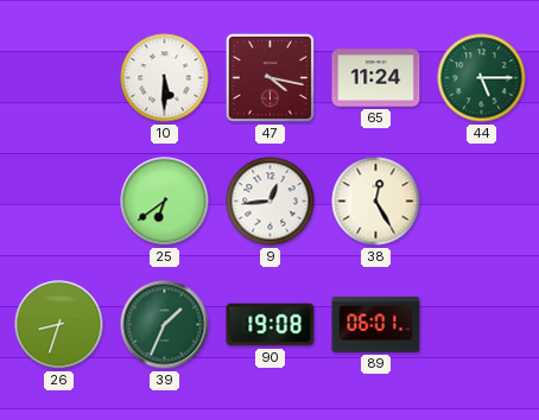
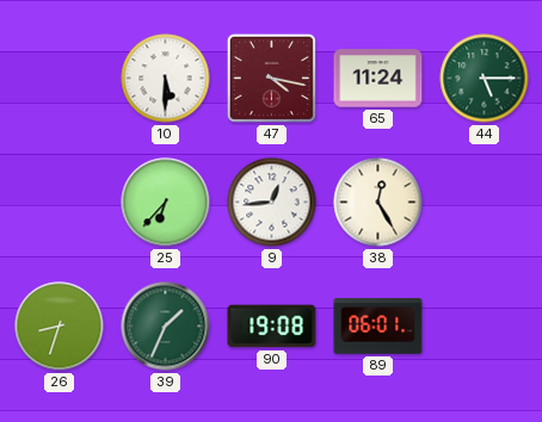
25: 6:39 -> 6:37 (166, 203)
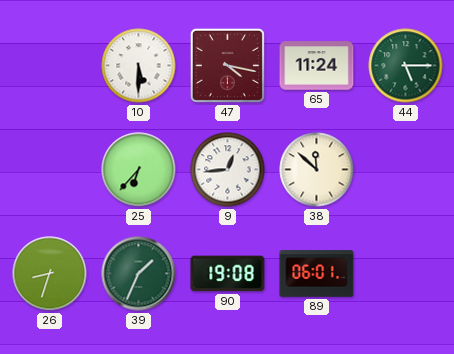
38: 12:25 -> 11:52 (317, 170)
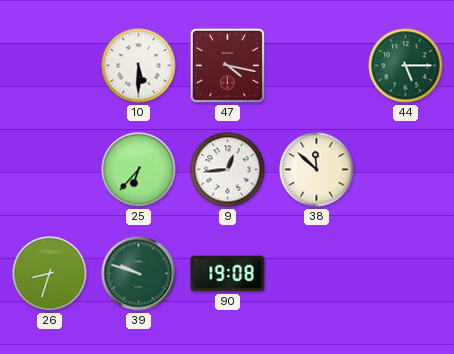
65: 11:24 -> none (317, 66)
39: 1:34 -> 9:48 (139, 274)
89: 06:01 -> none (317, 274)
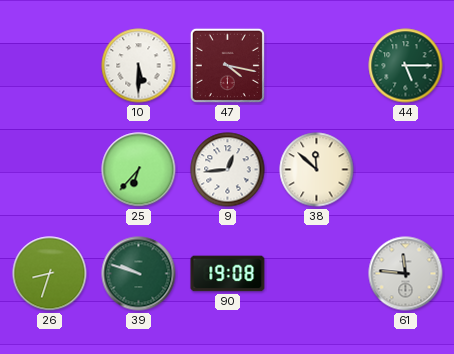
61: none -> 11:46 (406, 274)
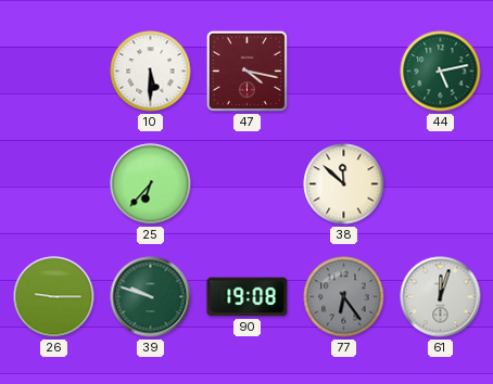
44: 5:15 -> 5:13 (441, 72)
9: 12:44 -> none (228, 170)
26: 8:33 -> 9:15 (54, 297)
77: none -> 6:24 (344, 297)
61: 11:46 -> 12:03 (441, 297)
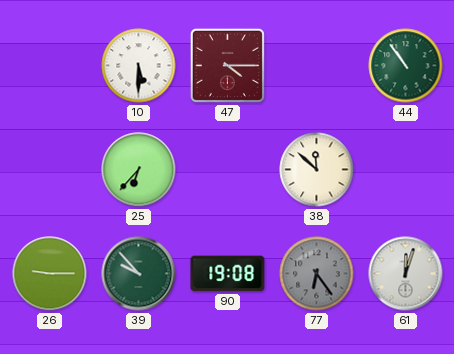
47: 4:17 -> 4:15 (227, 65)
44: 5:13 -> 10:54 (406, 66)
39: 9:48 -> 9:53 (139, 274)
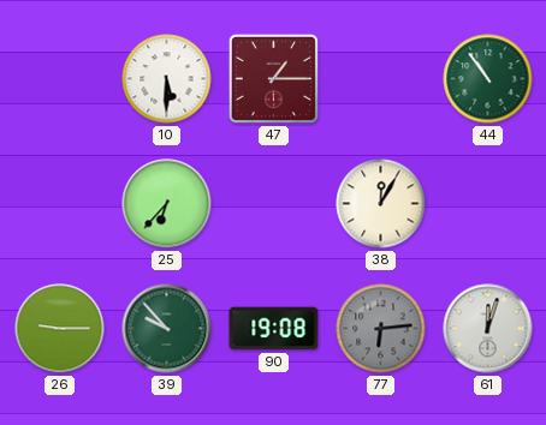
47: 4:15 -> 1:15 (273, 78)
38: 11:52 -> 12:05 (381, 204)
77: 6:24 -> 6:14 (381, 329)
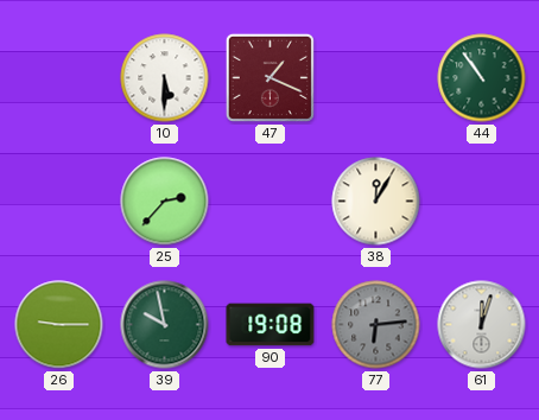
47: 1:15 -> 1:19 (269, 77)
25: 6:37 -> 2:37 (165, 202)
39: 9:53 -> 9:58 (165, 325)
